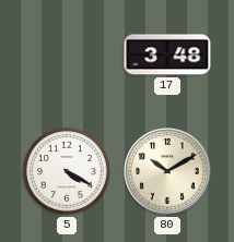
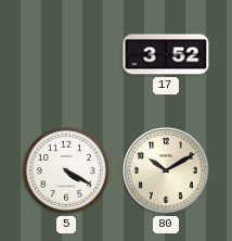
17: 3:48 -> 3:52 (166, 54)
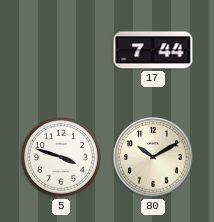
17: 3:52 -> 7:44 (153, 50)
5: 4:20 -> 3:48 (61, 157)
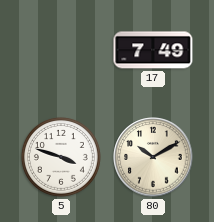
17: 7:44 -> 7:49 (153, 50)
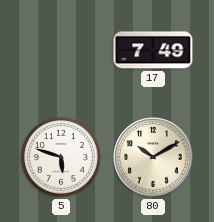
5: 3:48 -> 5:48 (61, 157)
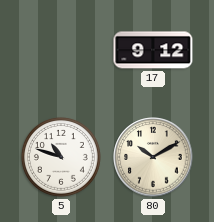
17: 7:49 -> 9:12 (153, 50)
5: 5:48 -> 10:48 (61, 157)
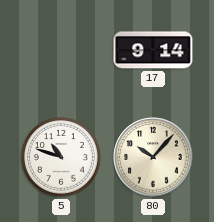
17: 9:12 -> 9:14 (153, 50)
80: 10:10 -> 10:07 (153, 157)
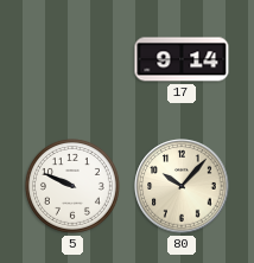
5: 10:48 -> 9:49 (72, 186)
